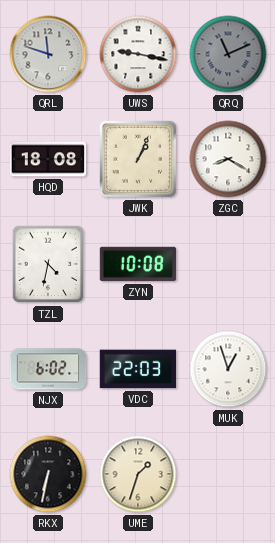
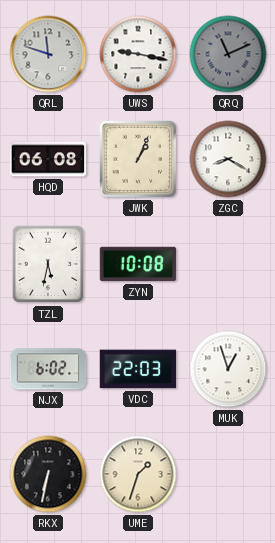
HQD: 18:08 -> 06:08 (48, 159)
TZL: 4:32 -> 5:32 (48, 264)
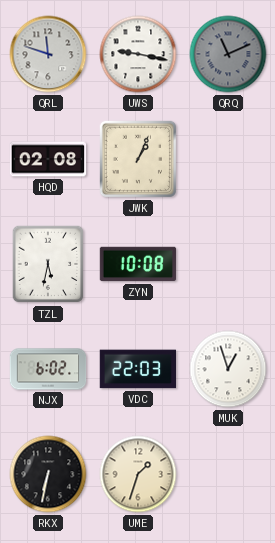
HQD: 06:08 -> 02:08 (48, 159)
ZGC: 8:20 -> none (228, 159)
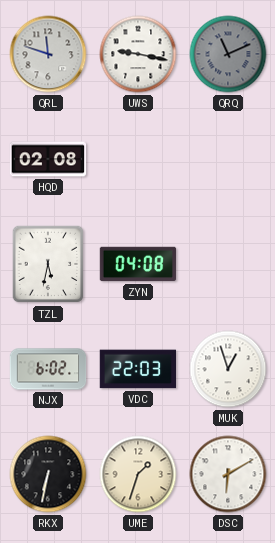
JWK: 1:04 -> none (138, 159)
ZYN: 10:08 -> 04:08 (138, 264)
DSC: none -> 6:10 (228, 474)
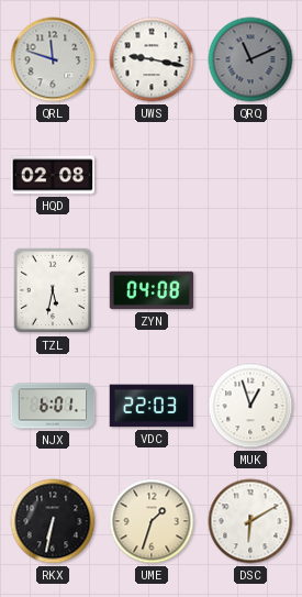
NJX: 6:02 -> 6:01 (53, 406)
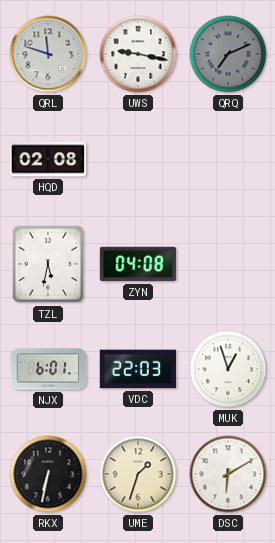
QRQ: 11:11 -> 7:11 (228, 54)
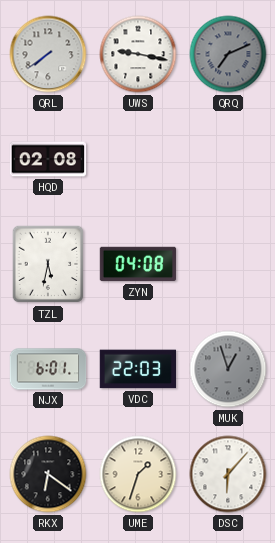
QRL: 11:48 -> 7:39 (48, 54)
MUK dial: white -> grey (228, 369)
RKX: 6:32 -> 6:21 (48, 474)
DSC: 6:10 -> 6:07 (228, 474)
